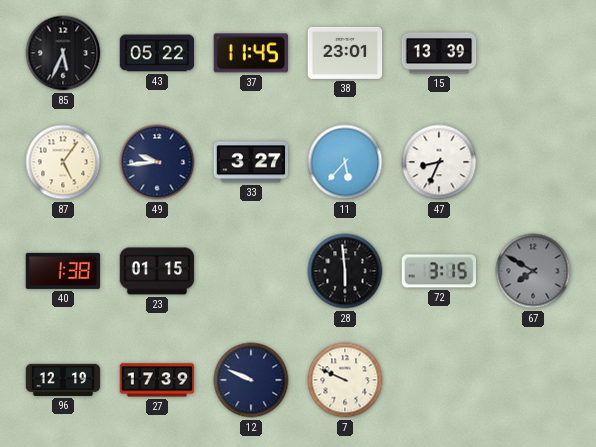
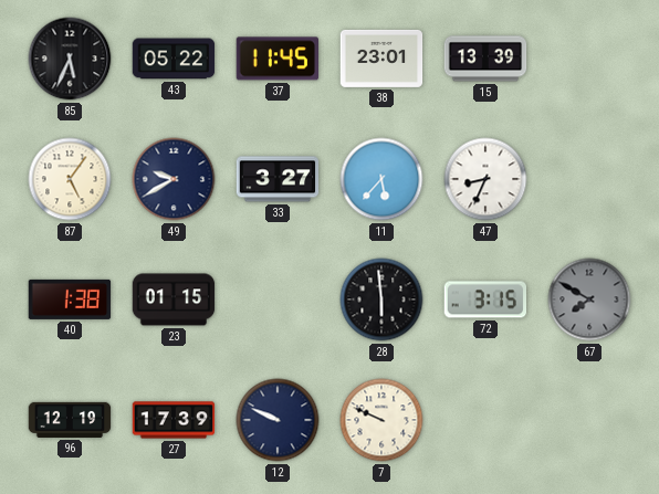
49: 9:44 -> 9:40 (174, 179)
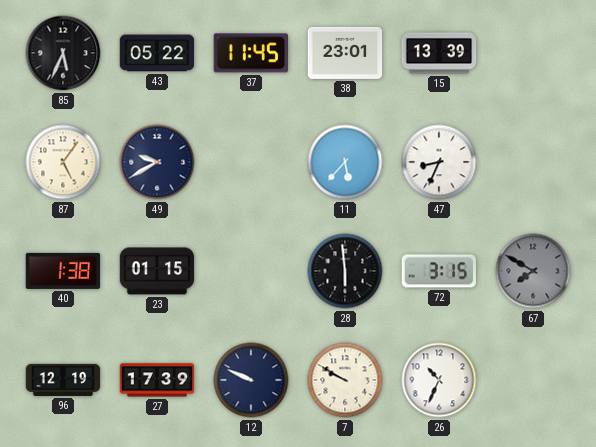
33: 3:27 -> none (278, 179)
7: 9:49 -> 9:50 (345, 380)
26: none -> 10:34 (439, 380)
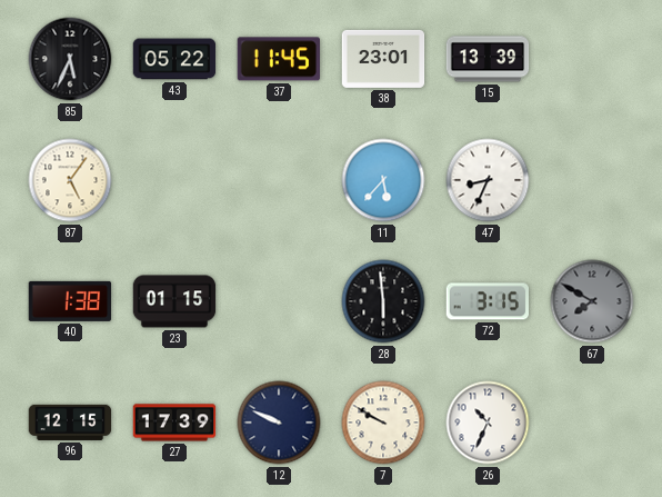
49: 9:40 -> none (157, 162)
96: 12:19 -> 12:15 (70, 423)
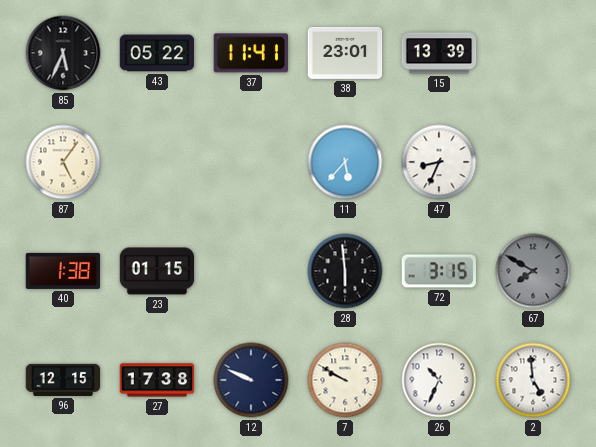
37: 11:45 -> 11:41 (250, 53)
27: 17:39 -> 17:38 (157, 380)
2: none -> 4:59 (533, 380)
